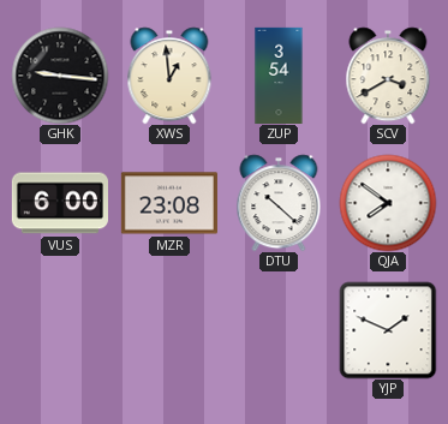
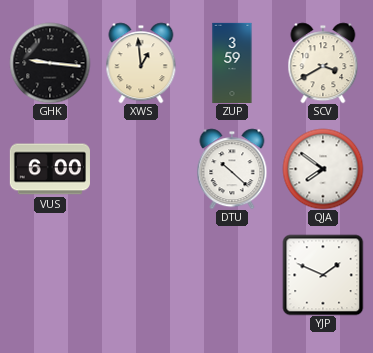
ZUP: 3:54 -> 3:59 (232, 62)
MZR: 23:08 -> none (169, 203)
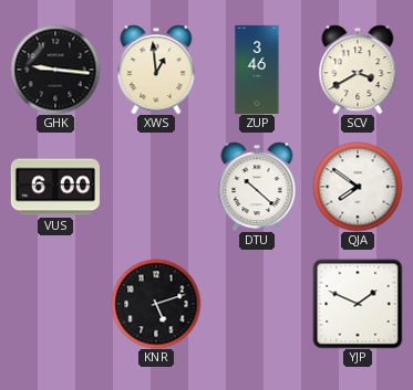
ZUP: 3:59 -> 3:46 (257, 68)
KNR: none -> 5:12 (156, 304)
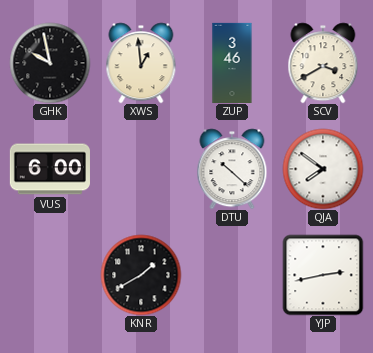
GHK: 9:16 -> 9:58 (50, 63)
KNR: 5:12 -> 1:40 (141, 275)
YJP: 1:49 -> 2:43 (323, 275)
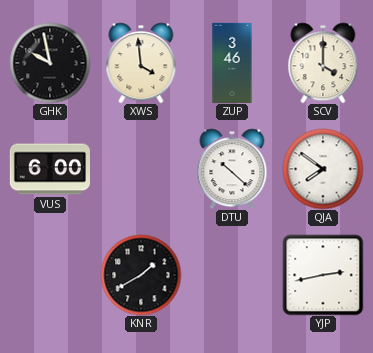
XWS: 12:59 -> 3:59 (141, 63)
SCV: 3:40 -> 4:00 (323, 63)
